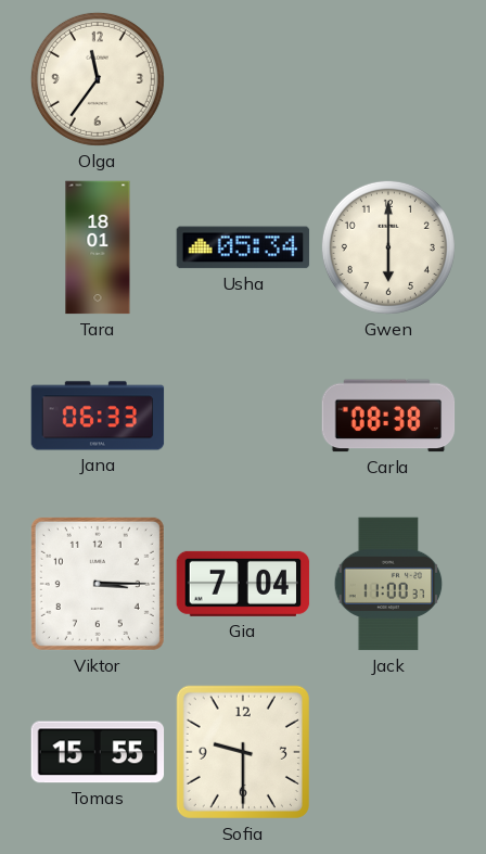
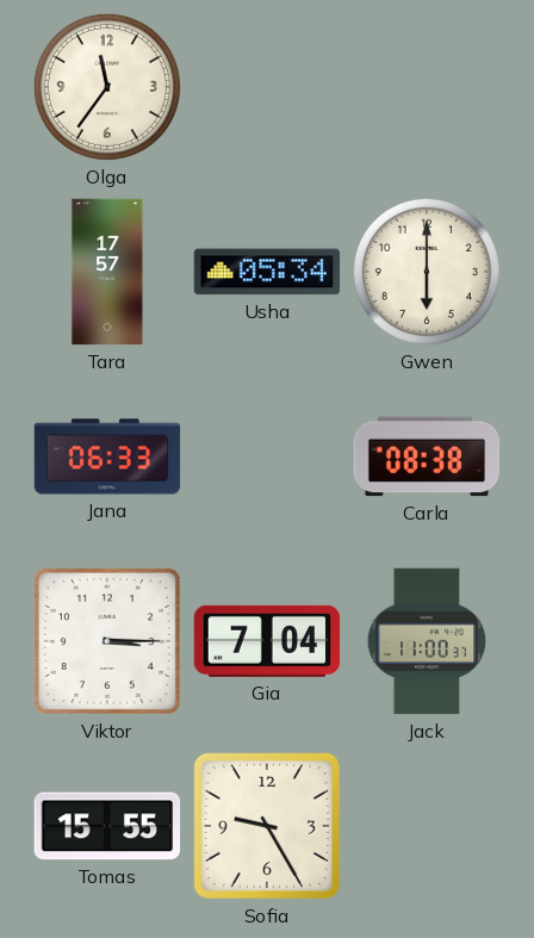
Tara: 18:01 -> 17:57 (107, 272)
Sofia: 9:30 -> 9:25 (267, 826)
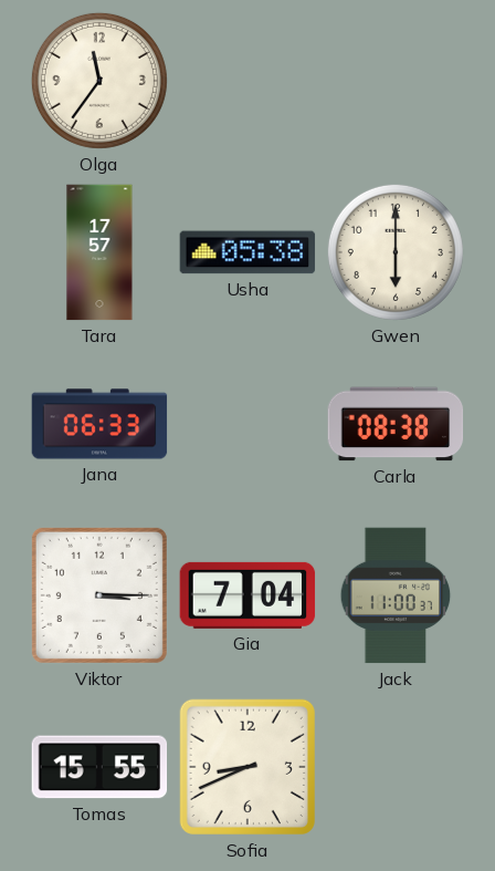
Usha: 05:34 -> 05:38 (247, 252)
Sofia: 9:25 -> 8:41 (247, 767)
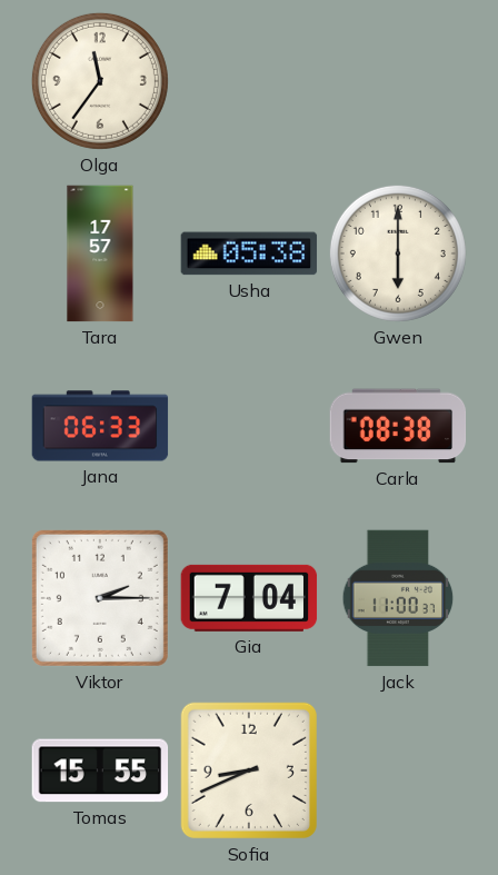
Viktor: 3:15 -> 2:15 (100, 598)
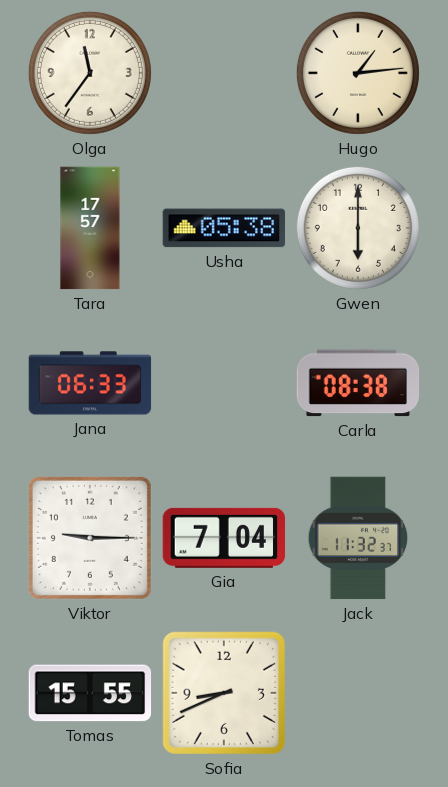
Hugo: none -> 1:14 (358, 73)
Viktor: 2:15 -> 9:15 (90, 538)
Jack: 11:00 -> 11:32 (358, 538)
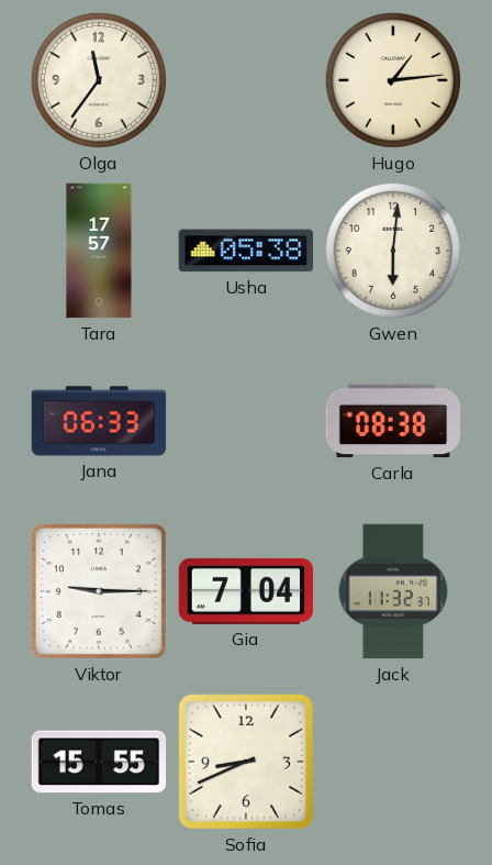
Gwen: 6:00 -> 6:01 (393, 251)
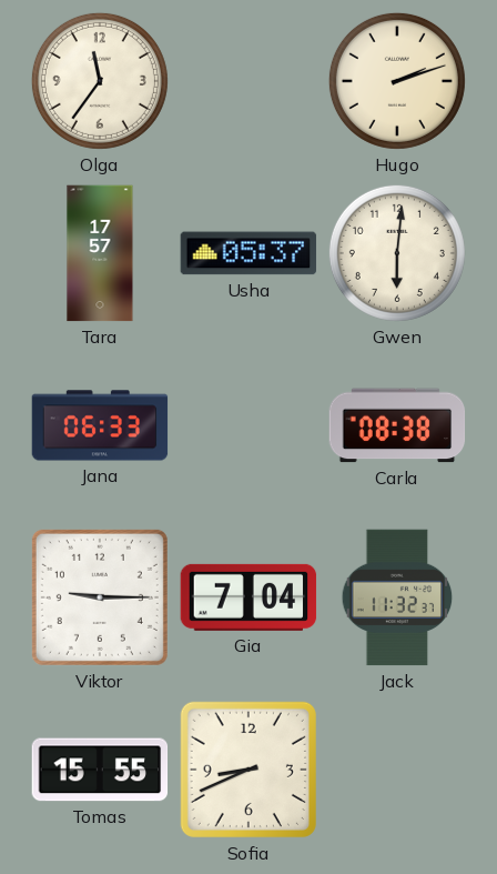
Hugo: 1:14 -> 2:12 (397, 81)
Usha: 05:38 -> 05:37 (248, 253)
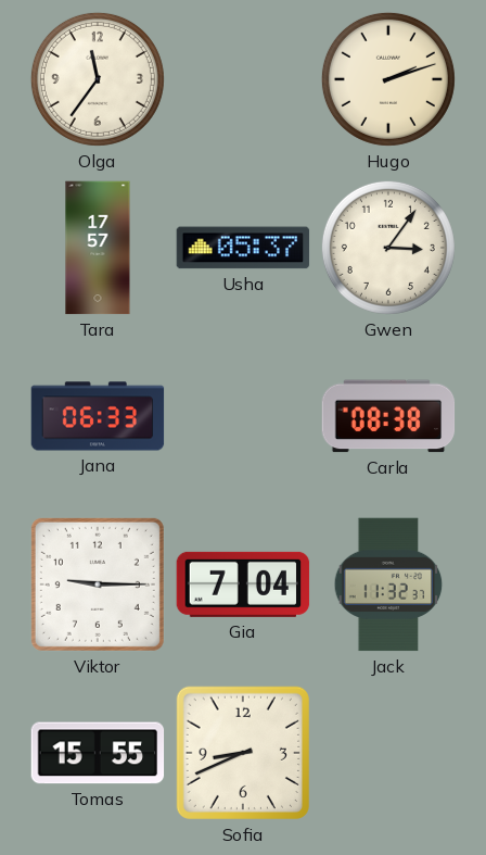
Gwen: 6:01 -> 3:06 (388, 248)
